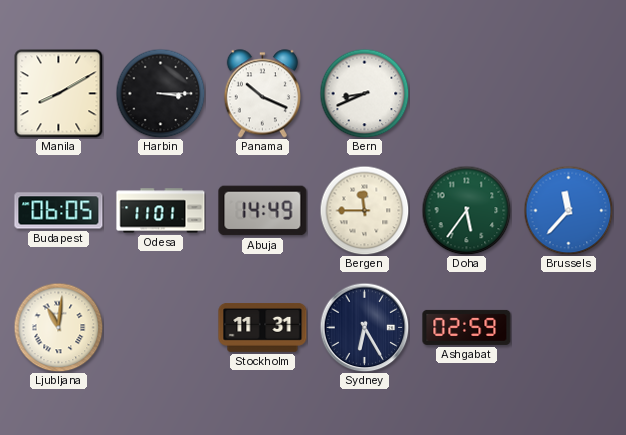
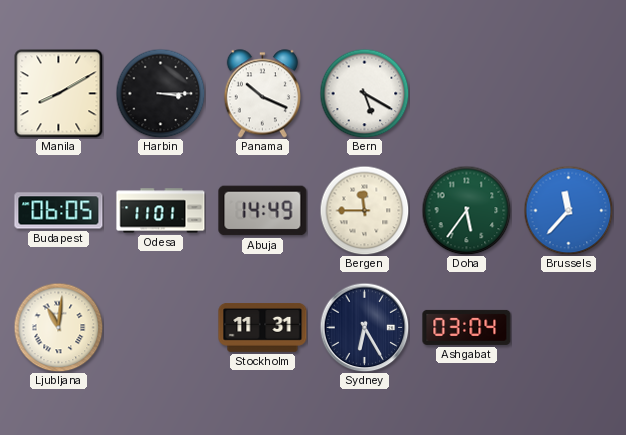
Bern: 8:41 -> 5:20 (364, 93)
Ashgabat: 02:59 -> 03:04 (467, 327)
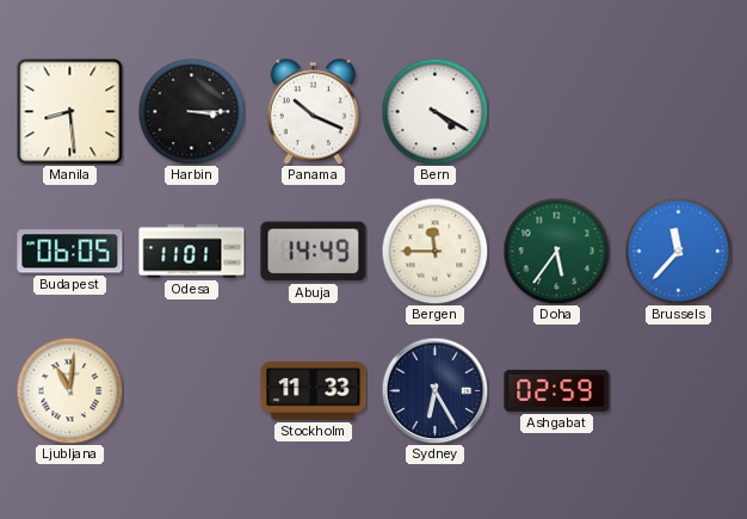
Manila: 8:10 -> 8:29 (69, 112)
Bern: 5:20 -> 4:20 (434, 111)
Stockholm: 11:31 -> 11:33 (314, 391)
Ashgabat: 03:04 -> 02:59 (557, 390)
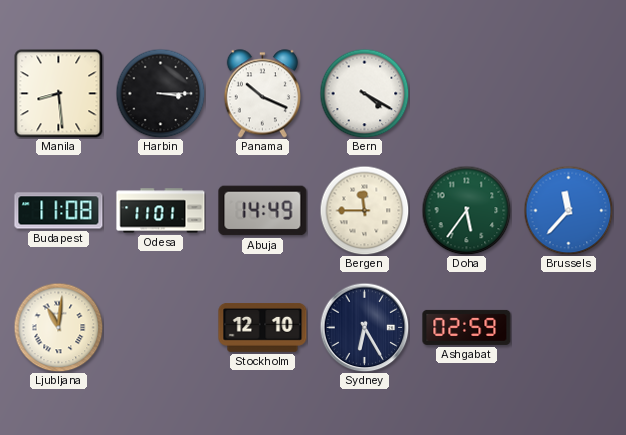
Budapest: 06:05 -> 11:08 (59, 211)
Stockholm: 11:33 -> 12:10 (263, 328)
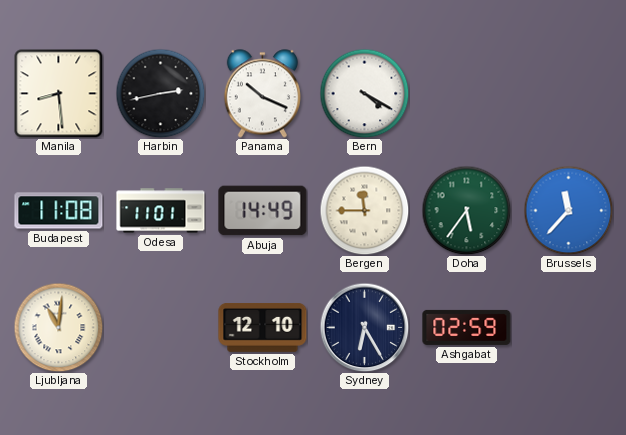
Harbin: 3:15 -> 2:43 (160, 93)
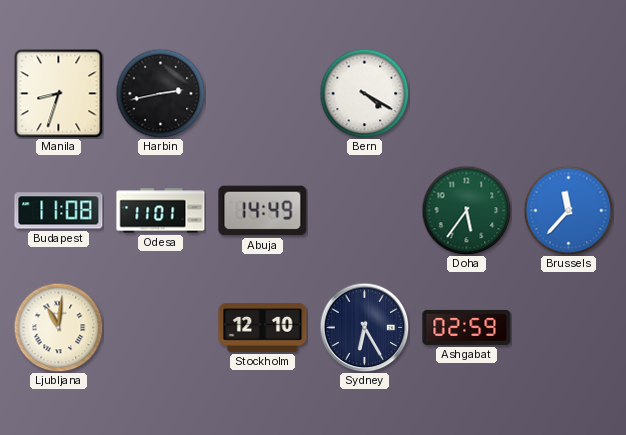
Manila: 8:29 -> 8:33 (58, 94)
Panama: 10:19 -> none (262, 94)
Bergen: 11:45 -> none (364, 210)
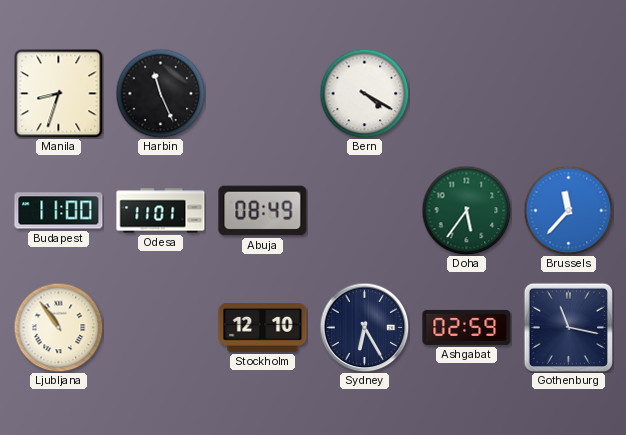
Harbin: 2:43 -> 11:26 (160, 93)
Budapest: 11:08 -> 11:00 (59, 211)
Abuja: 14:49 -> 08:49 (263, 211)
Ljubljana: 11:01 -> 10:54 (58, 327)
Gothenburg: none -> 11:17 (568, 327)
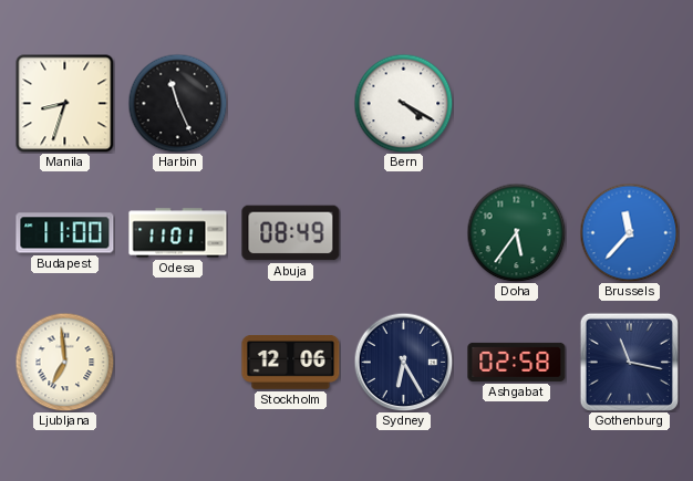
Ljubljana: 10:54 -> 6:59 (64, 362)
Stockholm: 12:10 -> 12:06 (291, 363)
Ashgabat: 02:59 -> 02:58 (517, 362)
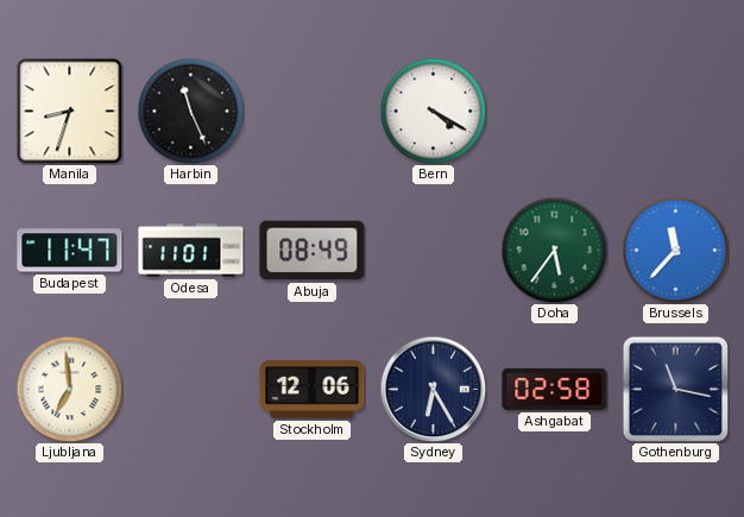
Budapest: 11:00 -> 11:47 (70, 251)
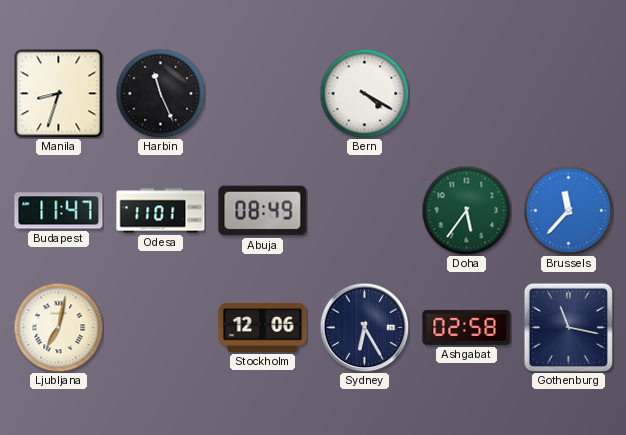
Ljubljana: 6:59 -> 7:02 (58, 327)
